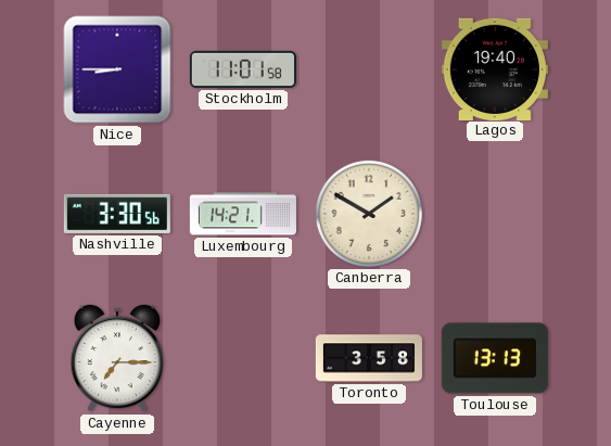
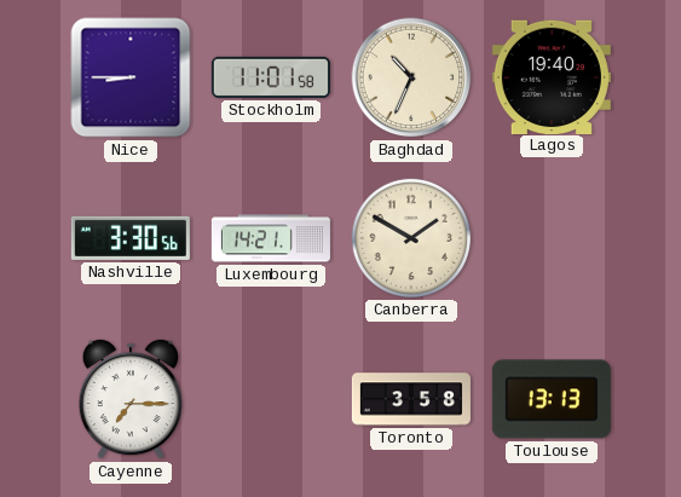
Baghdad: none -> 10:34 (411, 77)
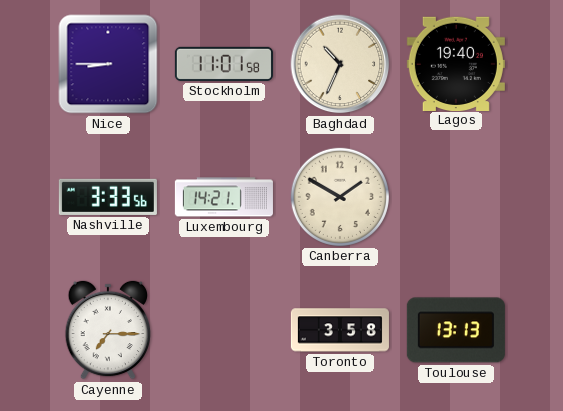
Nashville: 3:30 -> 3:33 (108, 197)
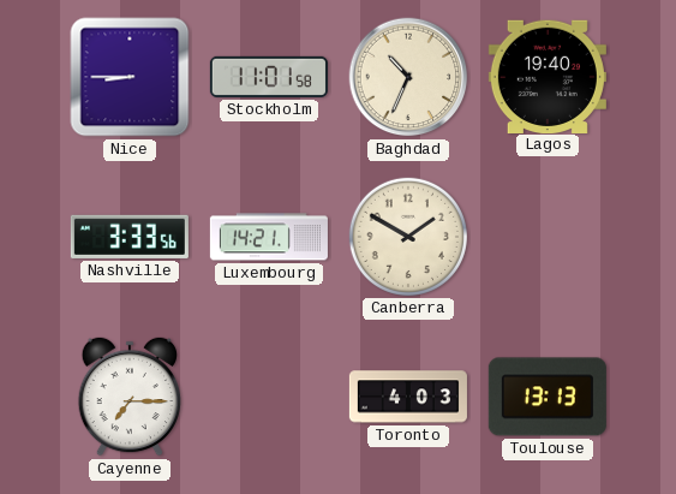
Toronto: 3:58 -> 4:03 (408, 397)
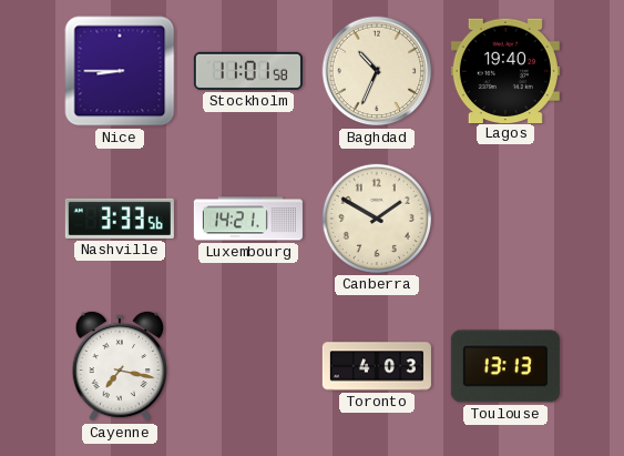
Cayenne: 7:15 -> 7:17 (119, 366)
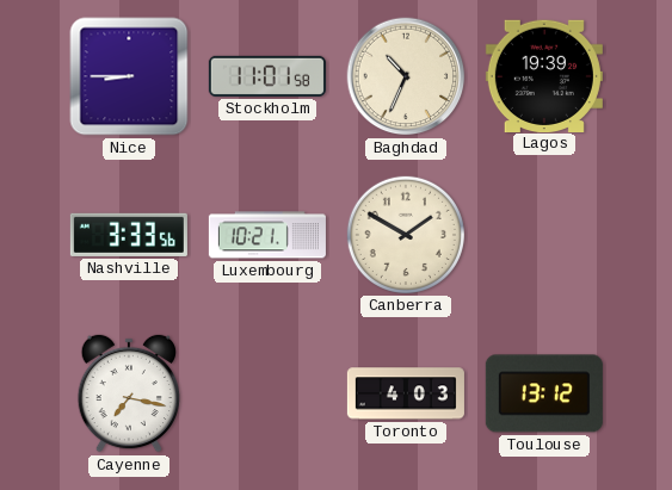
Lagos: 19:40 -> 19:39 (544, 75)
Luxembourg: 14:21 -> 10:21 (267, 235)
Toulouse: 13:13 -> 13:12 (544, 393)
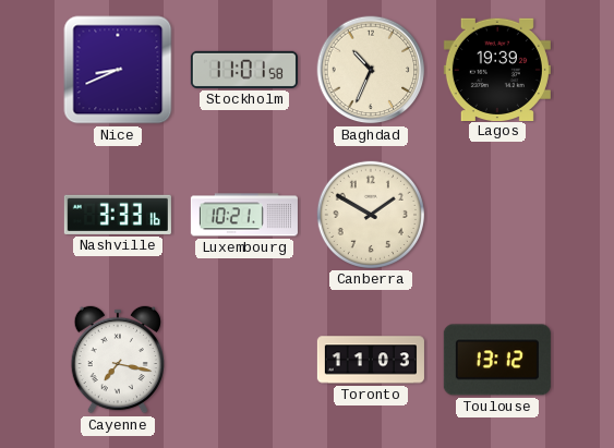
Nice: 8:45 -> 8:41 (118, 70)
Nashville: 3:33:56 -> 3:33:16 (118, 215)
Toronto: 4:03 -> 11:03 (371, 360)
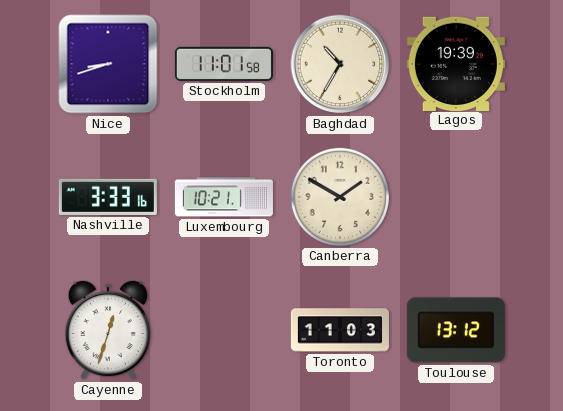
Nice: 8:41 -> 8:42 (108, 64)
Baghdad: 10:34 -> 10:35 (340, 64)
Cayenne: 7:17 -> 12:33 (107, 330)
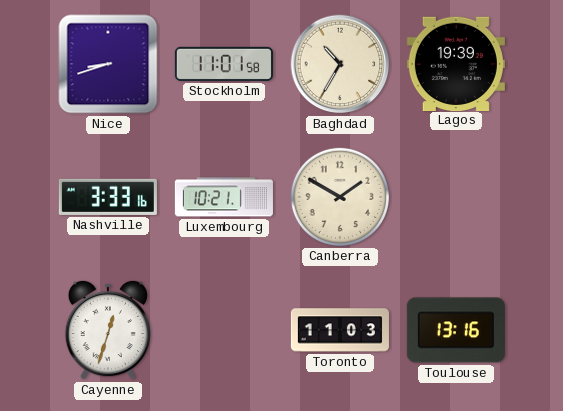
Toulouse: 13:12 -> 13:16 (456, 330)
